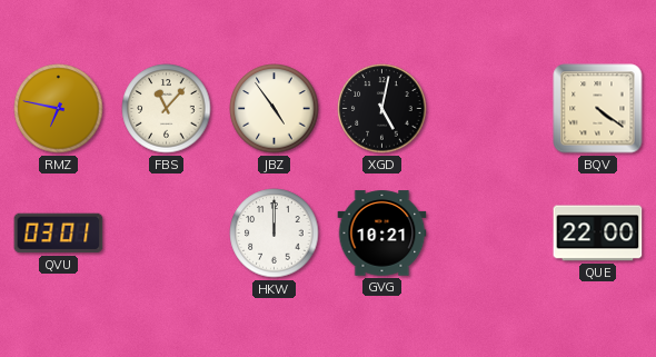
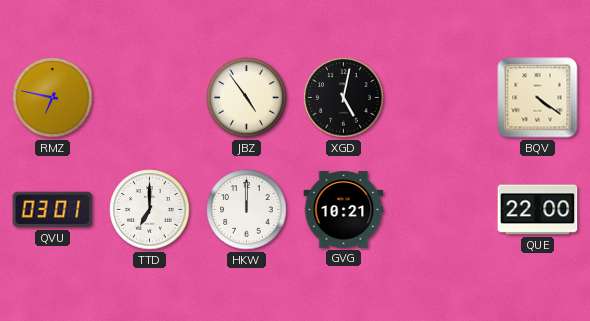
FBS: 11:07 -> none (167, 109)
TTD: none -> 7:00 (150, 210)
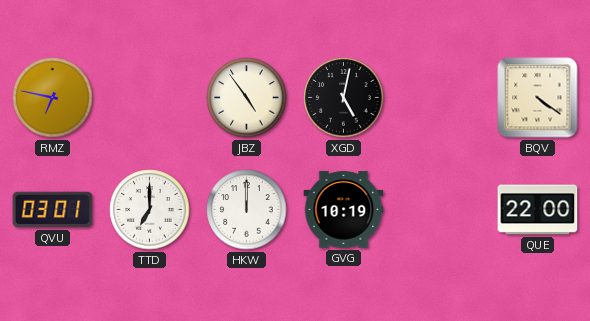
GVG: 10:21 -> 10:19 (344, 210)
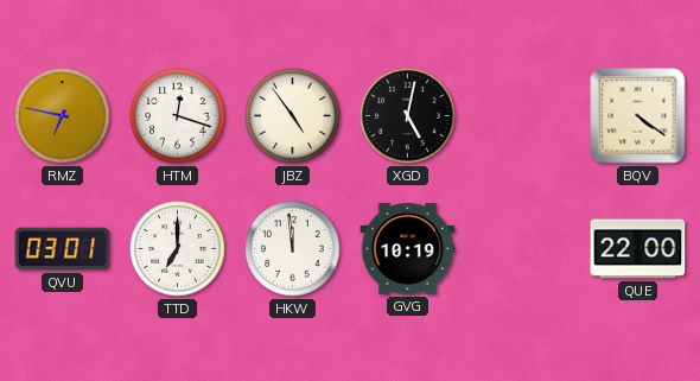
HTM: none -> 12:18 (178, 116)
HKW: 12:00 -> 11:59 (293, 249)
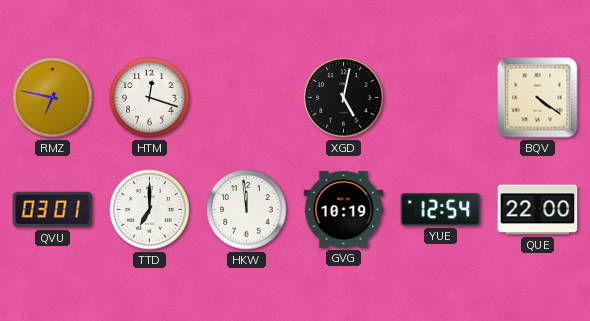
JBZ: 4:54 -> none (293, 116)
YUE: none -> 12:54 (441, 210)
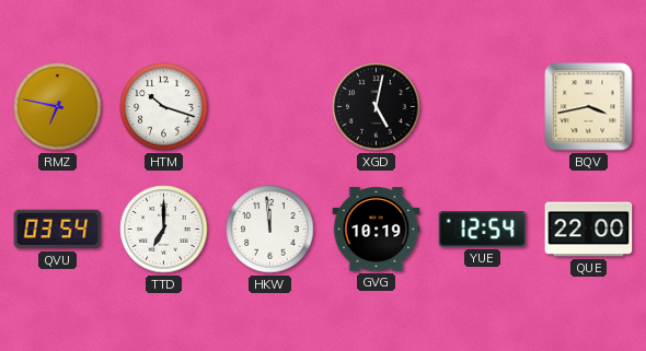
HTM: 12:18 -> 10:18 (164, 107)
BQV: 4:21 -> 3:43 (589, 107)
QVU: 03:01 -> 03:54 (58, 230)
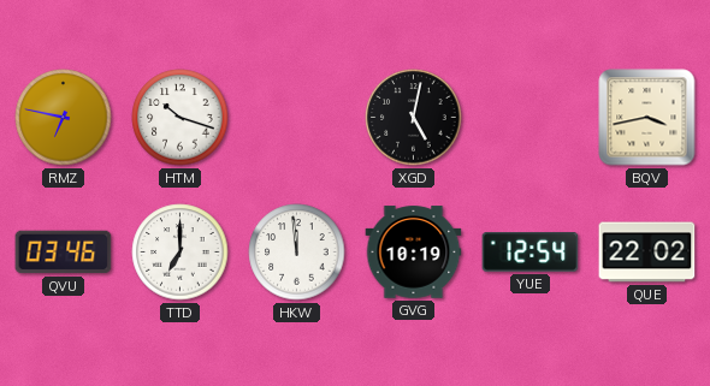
QVU: 03:54 -> 03:46 (64, 253)
QUE: 22:00 -> 22:02 (647, 253)
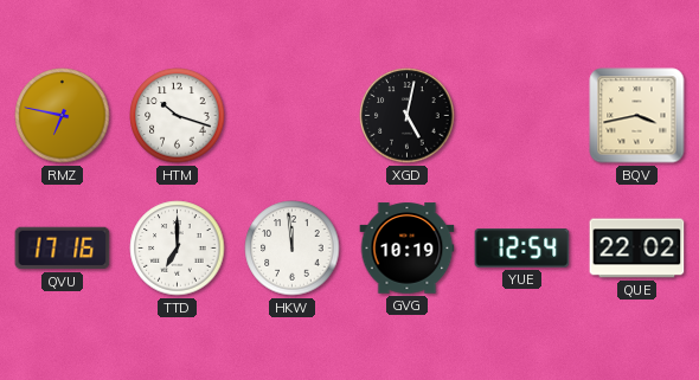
QVU: 03:46 -> 17:16 (63, 249)
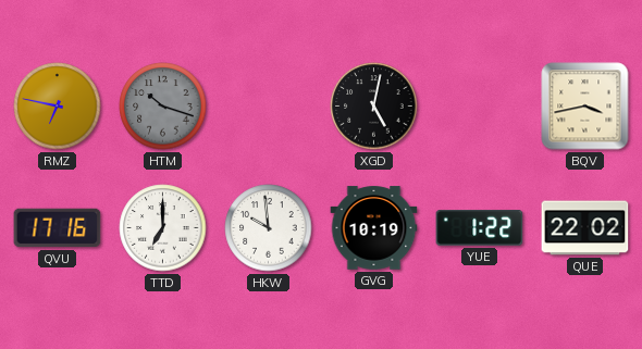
HTM dial: white -> grey (163, 107)
HKW: 11:59 -> 9:59 (269, 228)
YUE: 12:54 -> 1:22 (480, 228)
